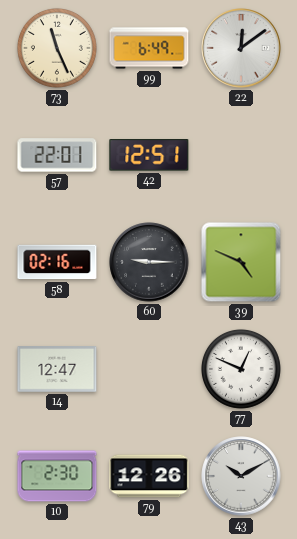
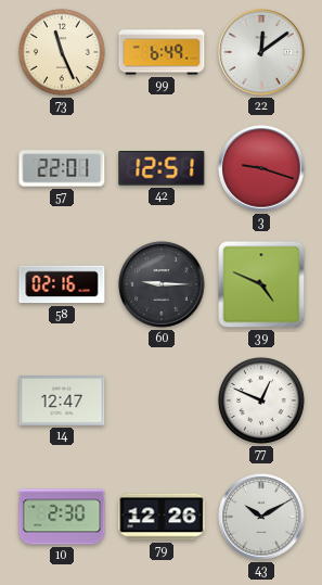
3: none -> 9:18 (261, 168)
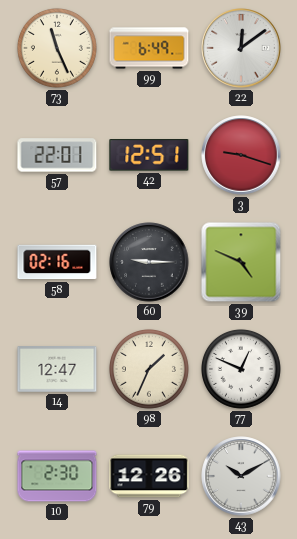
98: none -> 1:34 (149, 369)
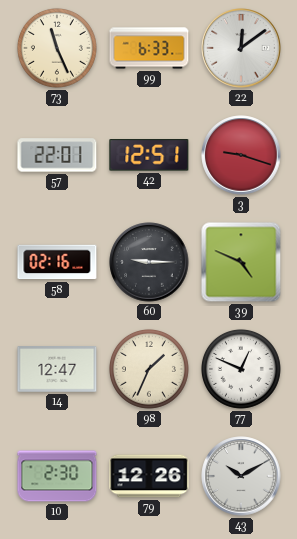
99: 6:49 -> 6:33 (149, 48)
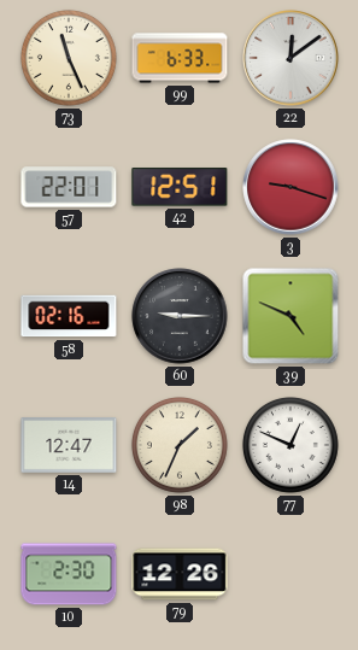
43: 10:10 -> none (241, 476)
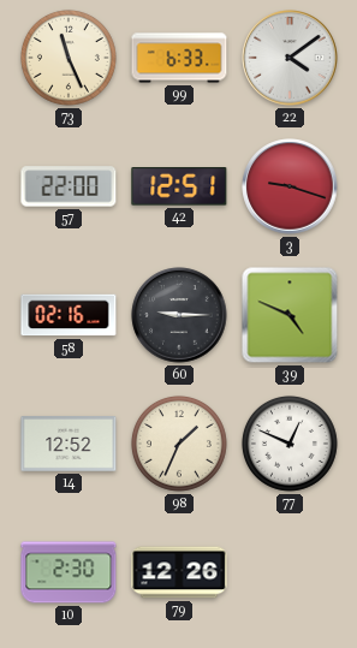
22: 12:09 -> 4:09 (290, 58)
57: 22:01 -> 22:00 (69, 186)
14: 12:47 -> 12:52 (69, 444)
